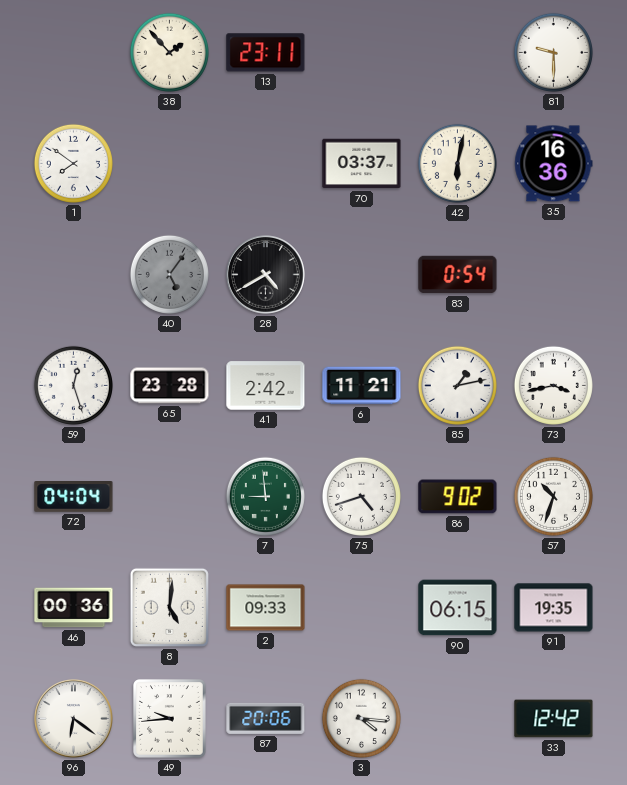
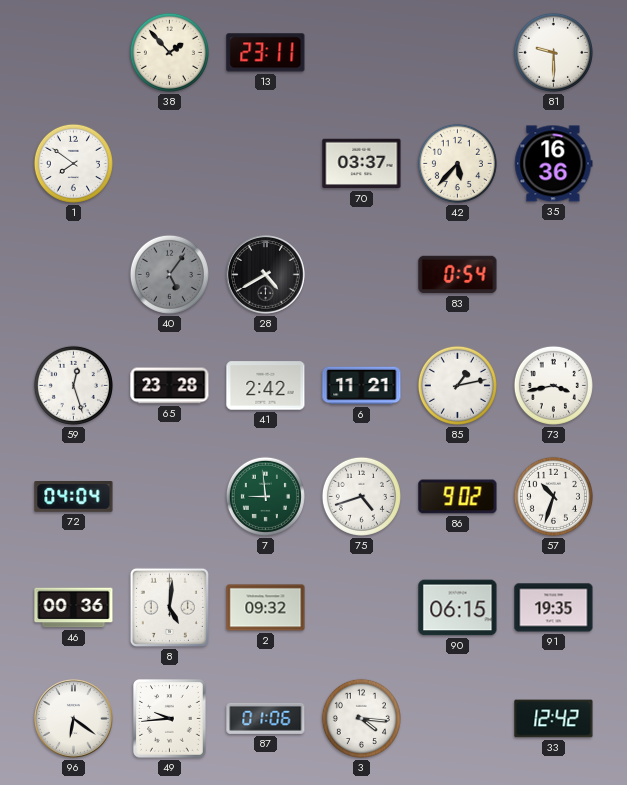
42: 6:02 -> 5:37 (457, 163)
2: 09:33 -> 09:32 (266, 608)
87: 20:06 -> 01:06 (266, 718)
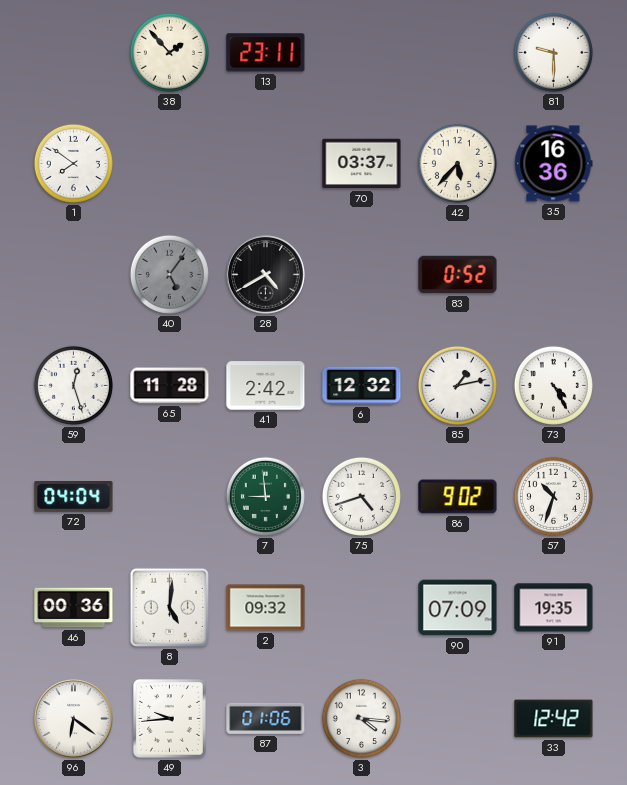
83: 0:54 -> 0:52 (458, 275)
65: 23:28 -> 11:28 (170, 386)
6: 11:21 -> 12:32 (362, 386)
73: 3:43 -> 4:25 (553, 385)
90: 06:15 -> 07:09 (458, 608)
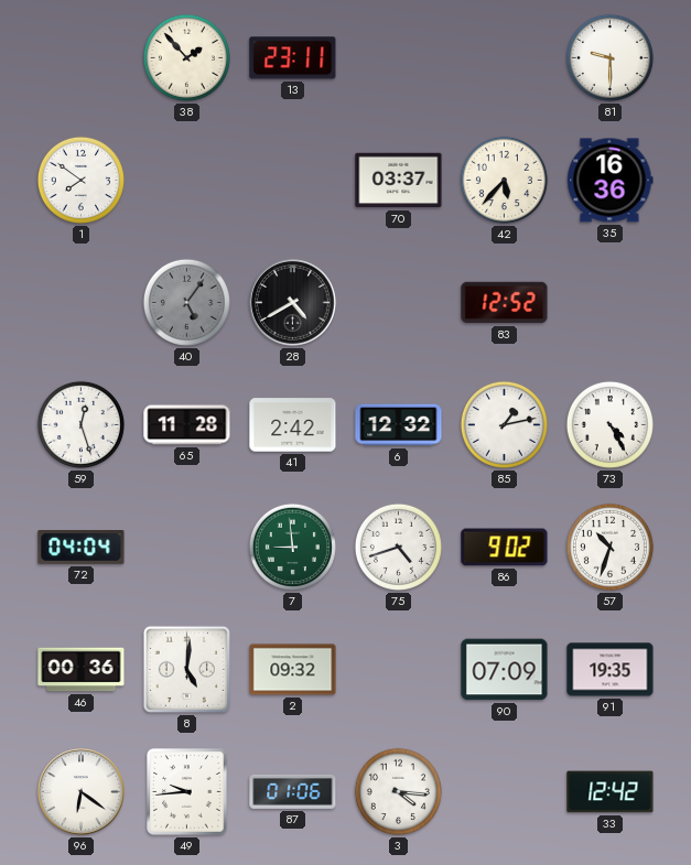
83: 0:52 -> 12:52 (505, 303)
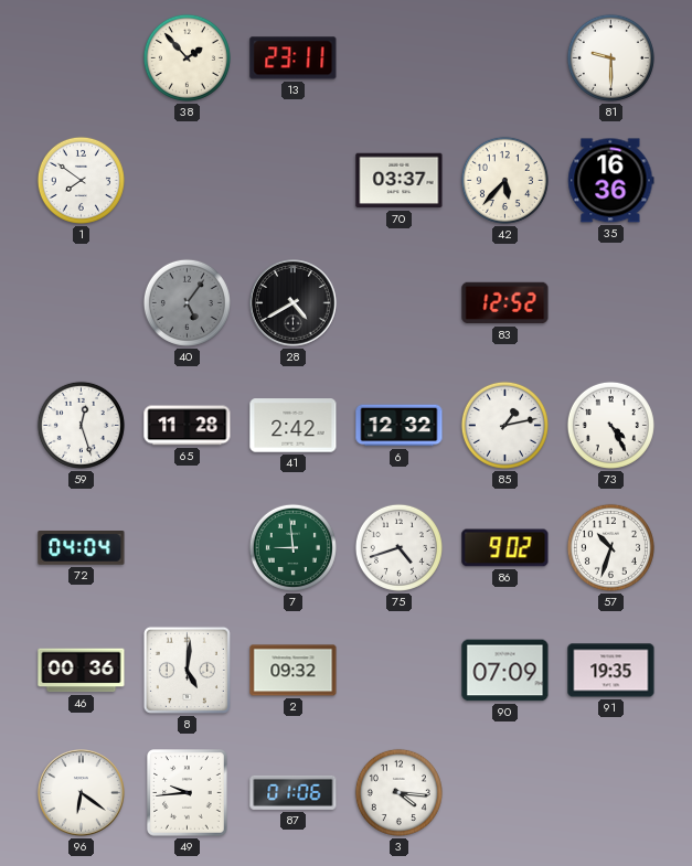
33: 12:42 -> none (611, 792)
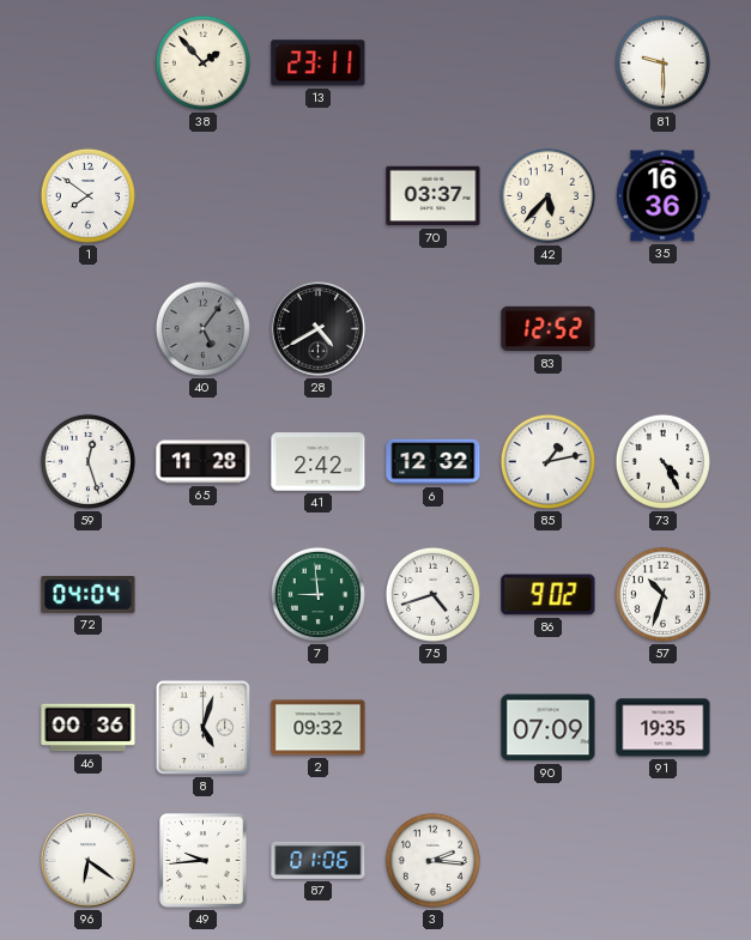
8: 5:01 -> 5:03 (202, 727)
3: 4:16 -> 2:16 (432, 860)
